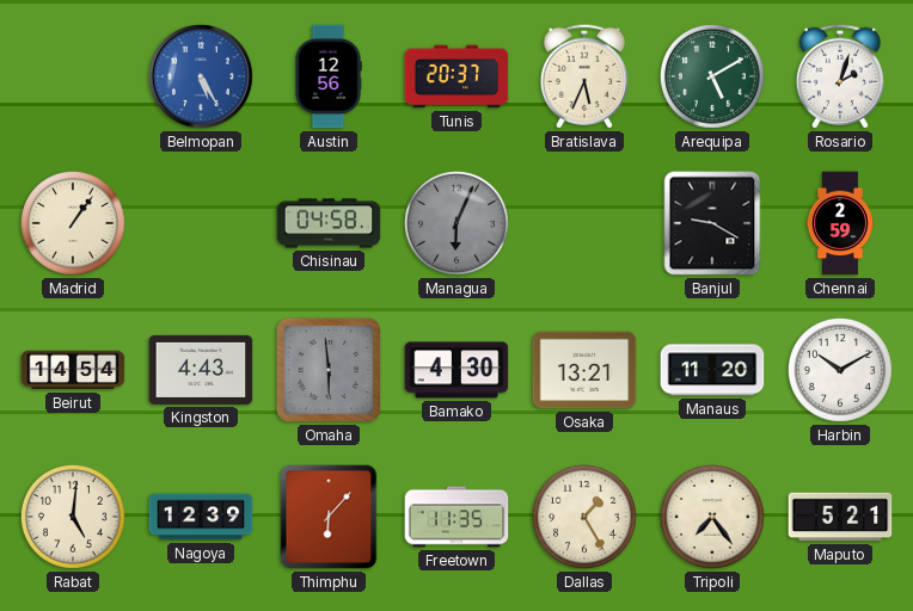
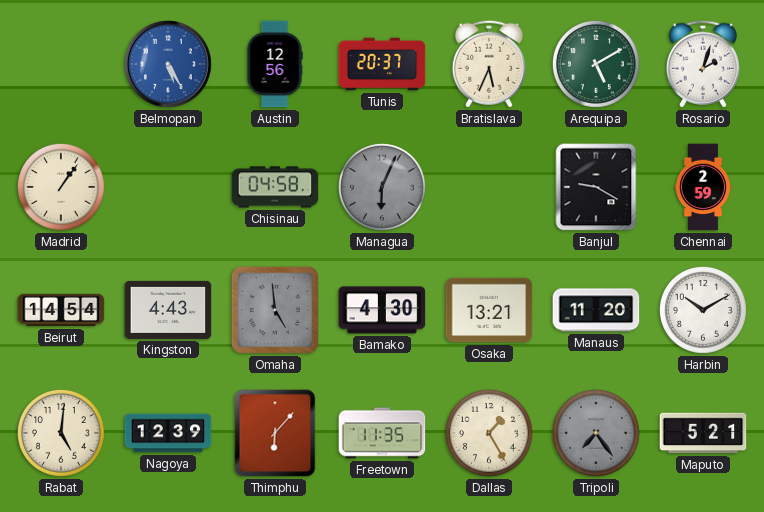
Omaha: 5:59 -> 4:59 (275, 310)
Tripoli dial: cream -> grey (596, 433)
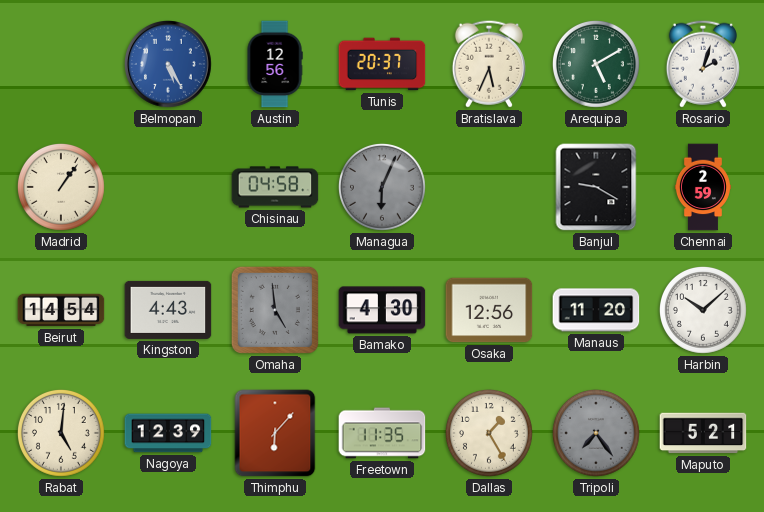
Osaka: 13:21 -> 12:56 (489, 310)
Harbin: 10:10 -> 10:08 (703, 310)
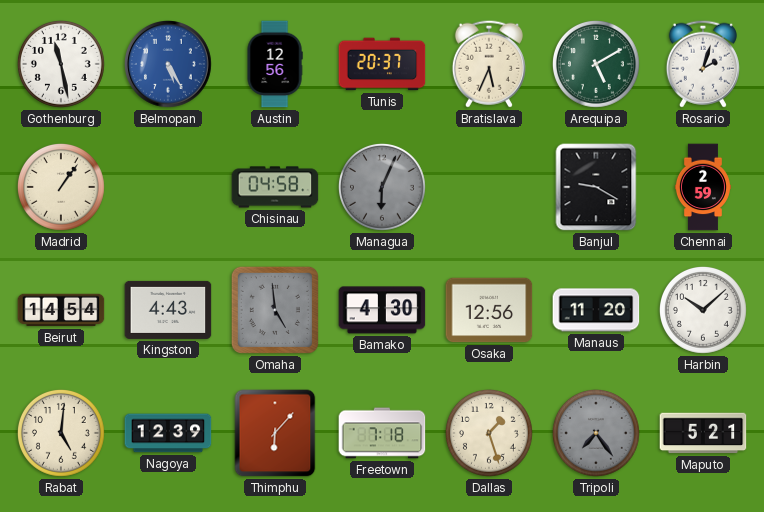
Gothenburg: none -> 11:28 (61, 64)
Freetown: 11:35 -> 7:18 (382, 433)
Dallas: 1:25 -> 1:27 (489, 433)
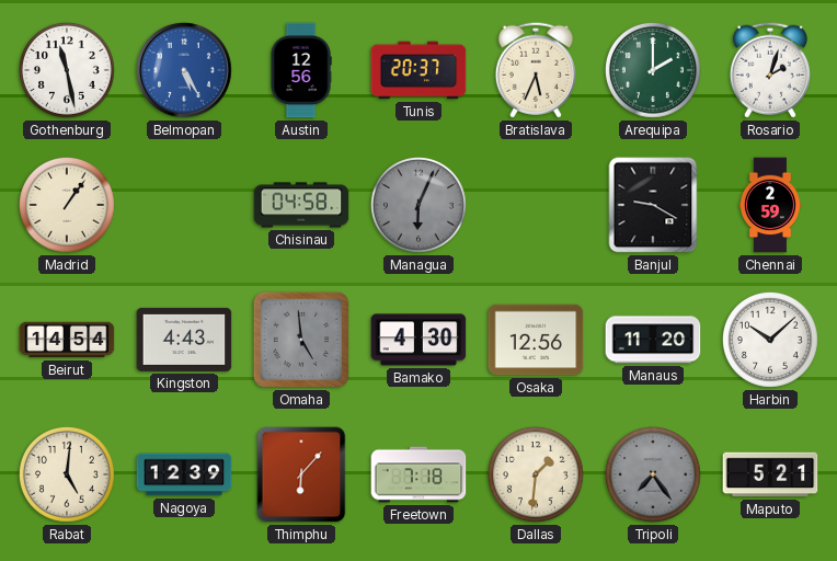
Arequipa: 5:10 -> 2:00 (653, 70)
Dallas: 1:27 -> 1:31 (536, 474)
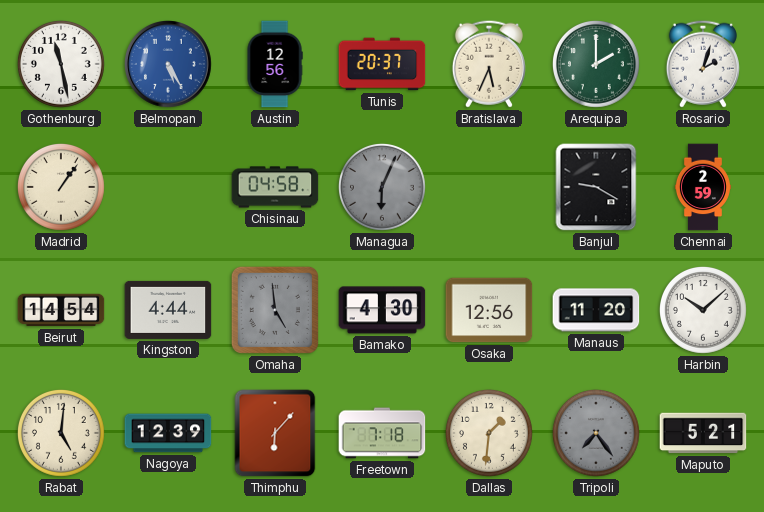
Kingston: 4:43 -> 4:44 (168, 310)
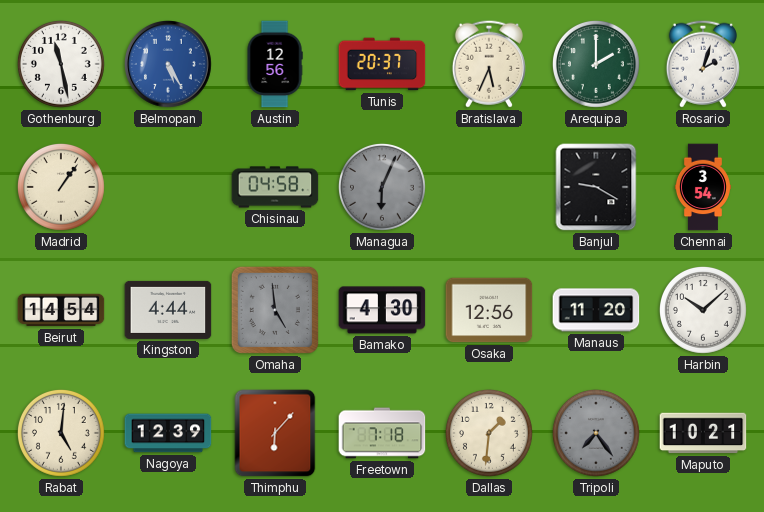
Chennai: 2:59 -> 3:54 (703, 187)
Maputo: 5:21 -> 10:21 (703, 433)
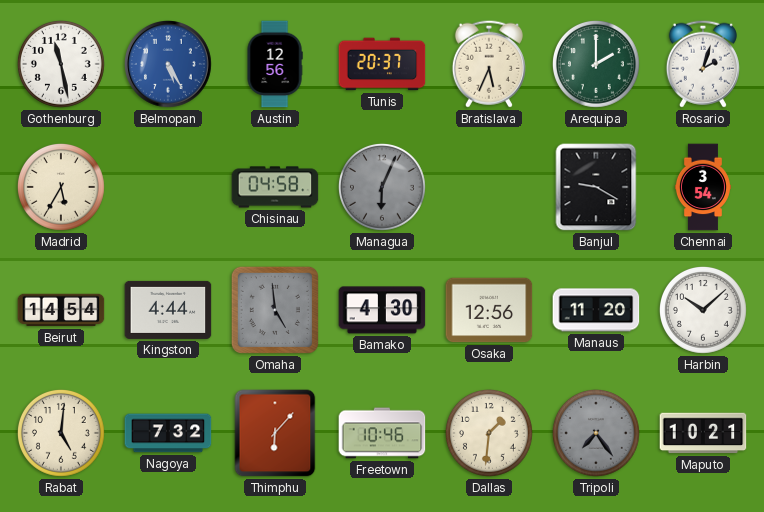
Madrid: 1:06 -> 5:35 (61, 187)
Nagoya: 12:39 -> 7:32 (168, 433)
Freetown: 7:18 -> 10:46 (382, 433)
